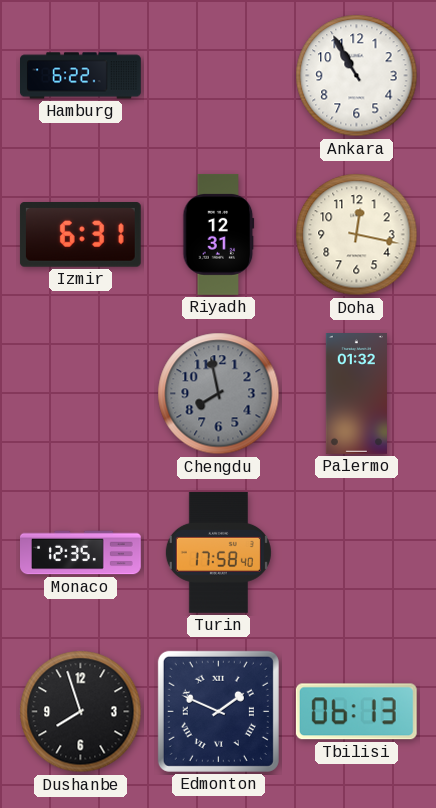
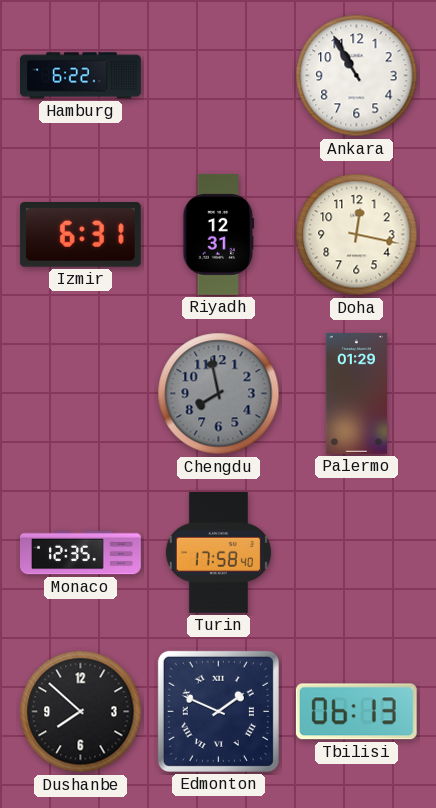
Palermo: 01:32 -> 01:29 (356, 394)
Dushanbe: 7:57 -> 7:52 (81, 712)
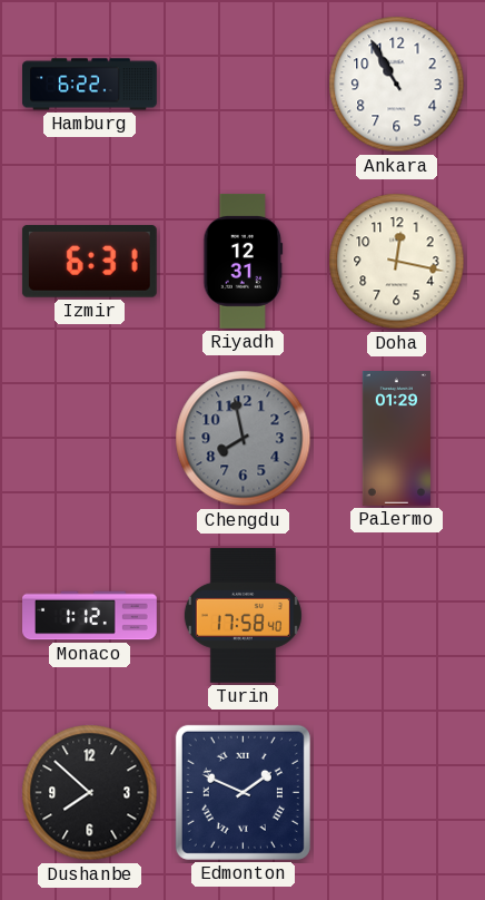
Monaco: 12:35 -> 1:12 (90, 616)
Tbilisi: 06:13 -> none (356, 712)
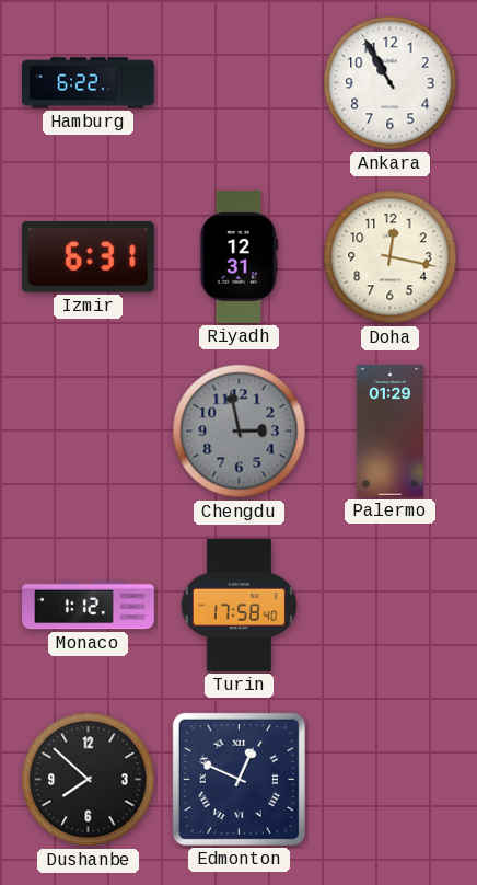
Chengdu: 7:58 -> 2:58 (240, 432)
Edmonton: 1:49 -> 12:49 (238, 779)
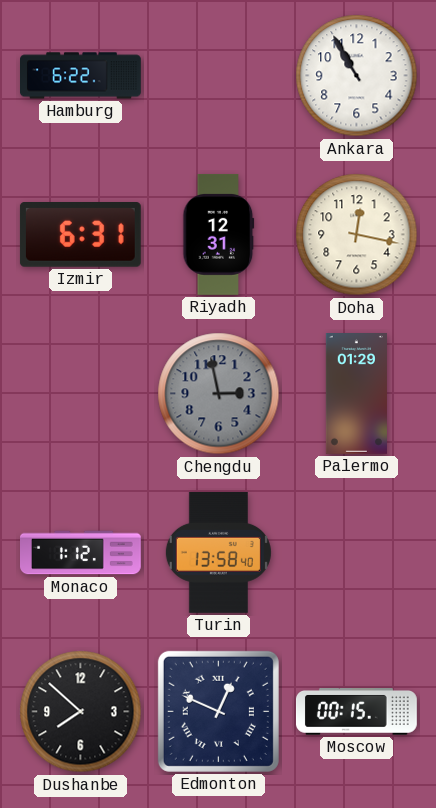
Turin: 17:58 -> 13:58 (218, 552)
Moscow: none -> 00:15 (356, 712)
